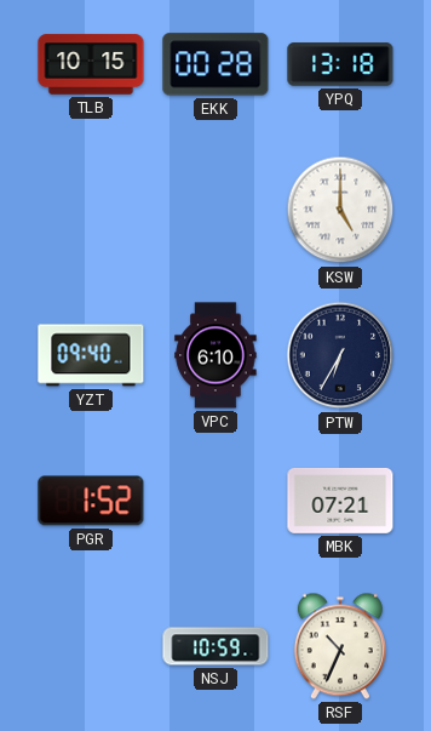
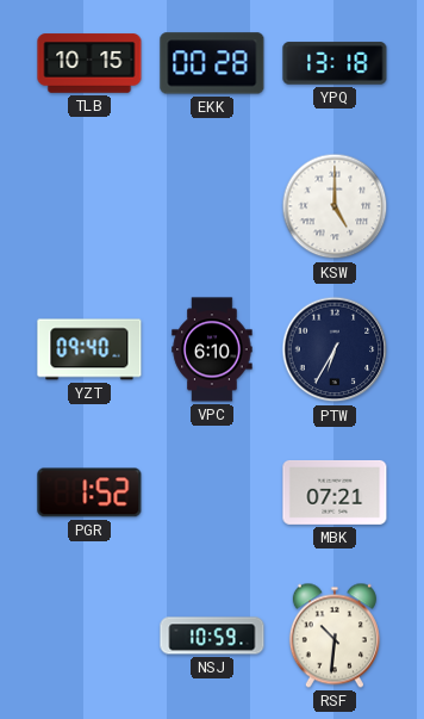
RSF: 10:34 -> 10:31 (335, 636)
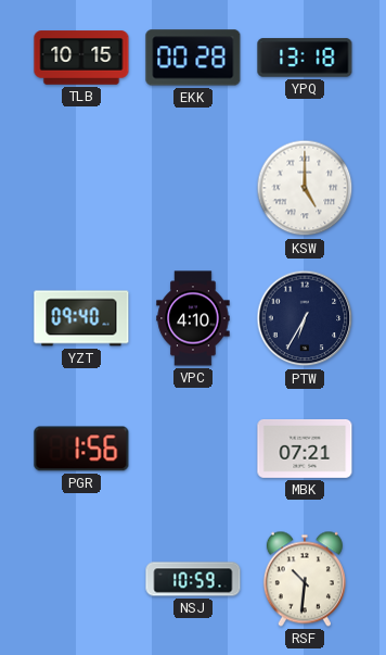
VPC: 6:10 -> 4:10 (193, 318)
PGR: 1:52 -> 1:56 (81, 449)
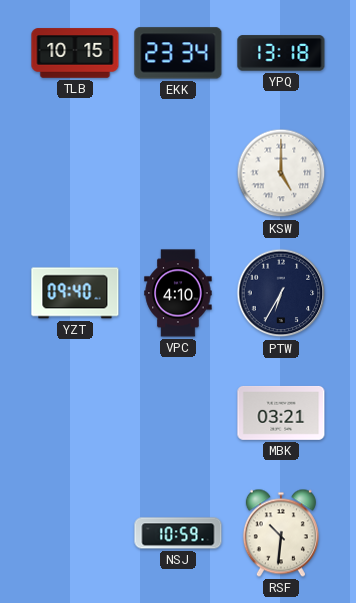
EKK: 00:28 -> 23:34 (178, 53)
PGR: 1:56 -> none (81, 449)
MBK: 07:21 -> 03:21 (281, 413)
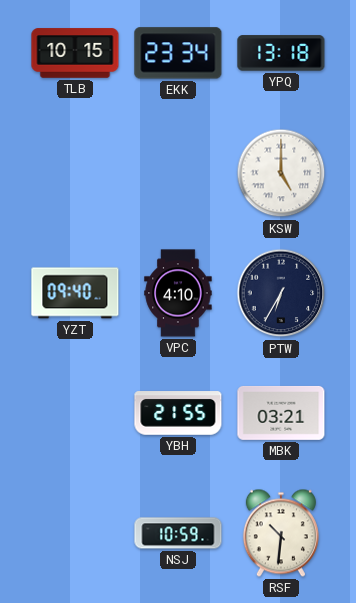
YBH: none -> 21:55 (178, 413)
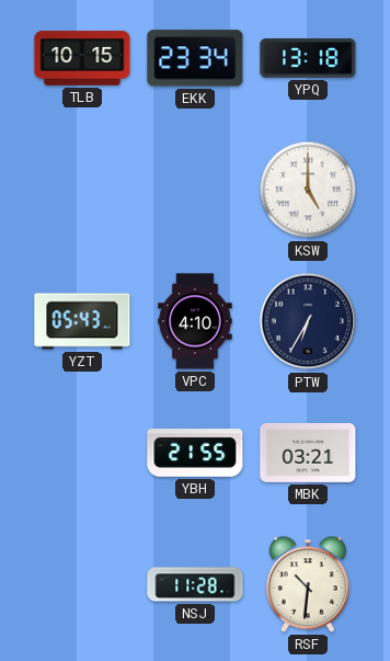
YZT: 09:40 -> 05:43 (82, 321)
NSJ: 10:59 -> 11:28 (195, 584)
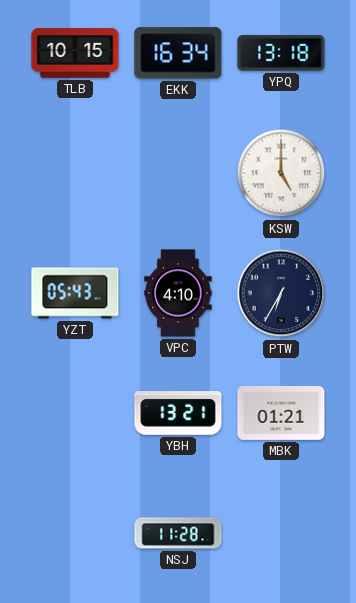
EKK: 23:34 -> 16:34 (178, 53)
YBH: 21:55 -> 13:21 (178, 413)
MBK: 03:21 -> 01:21 (281, 413)
RSF: 10:31 -> none (308, 584)
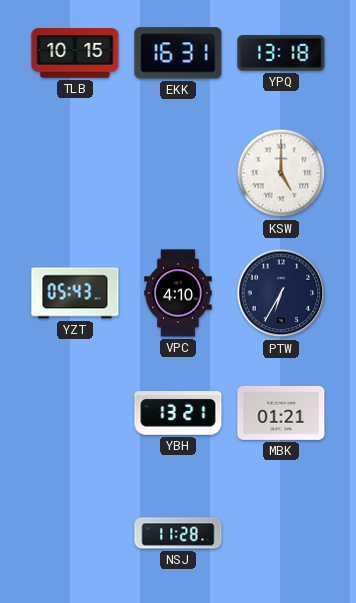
EKK: 16:34 -> 16:31 (178, 53)
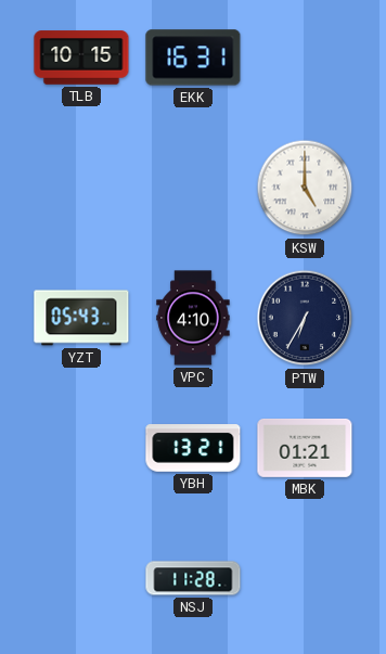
YPQ: 13:18 -> none (281, 53)
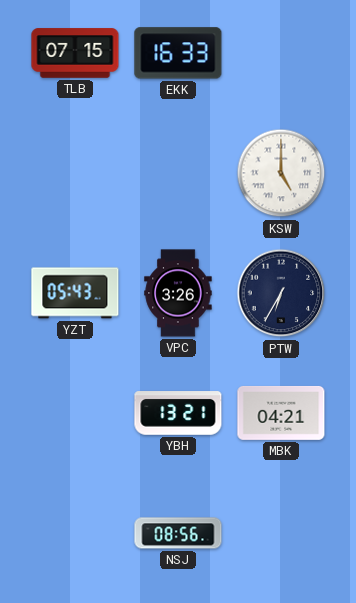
TLB: 10:15 -> 07:15 (75, 53)
EKK: 16:31 -> 16:33 (178, 53)
VPC: 4:10 -> 3:26 (178, 293)
MBK: 01:21 -> 04:21 (281, 413)
NSJ: 11:28 -> 08:56 (178, 533)
